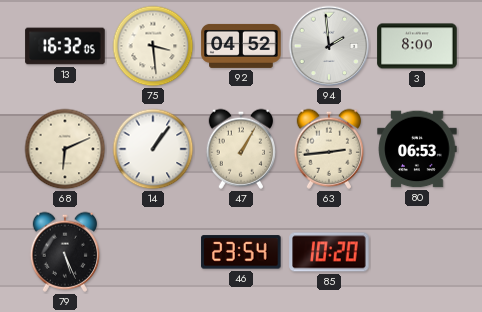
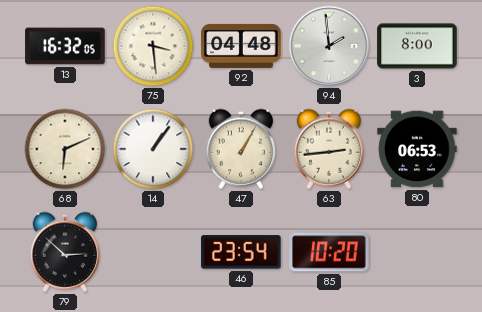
92: 04:52 -> 04:48 (241, 46)
79: 5:26 -> 2:52 (64, 252)
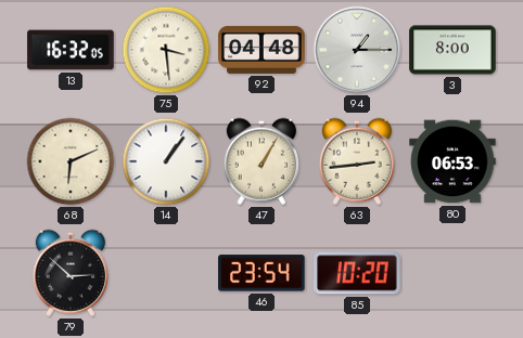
94: 1:59 -> 1:15 (357, 50)
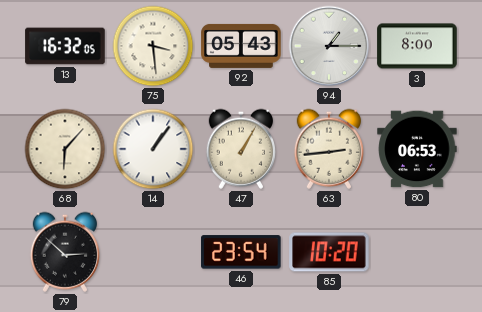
92: 04:48 -> 05:43 (241, 46)
68: 6:11 -> 6:07 (65, 149)
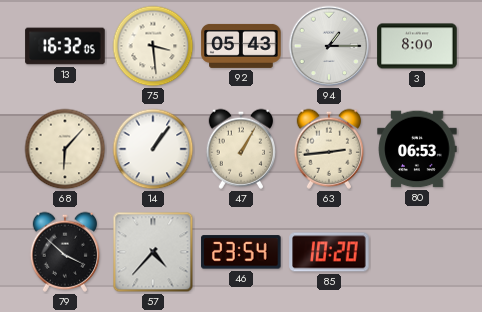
79: 2:52 -> 3:52 (64, 252)
57: none -> 4:37 (153, 252)
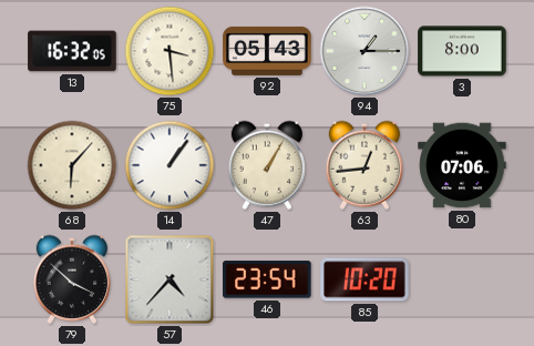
63: 2:44 -> 12:44 (363, 165)
80: 06:53 -> 07:06 (462, 165)
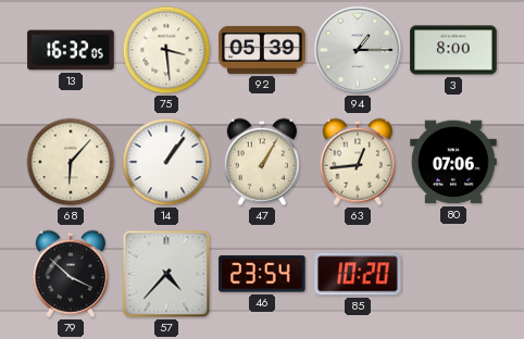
92: 05:43 -> 05:39 (262, 50)
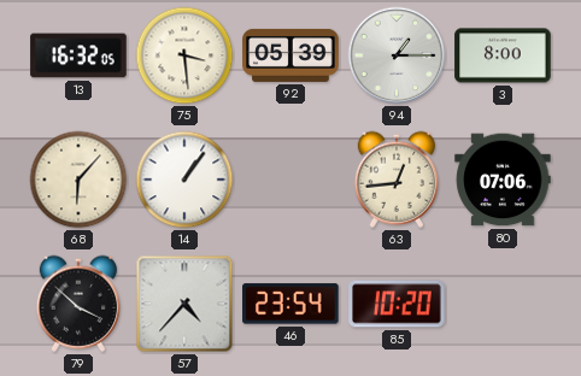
47: 1:05 -> none (261, 162)
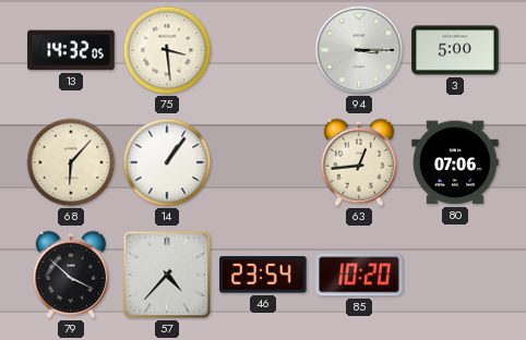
13: 16:32 -> 14:32 (71, 50)
92: 05:39 -> none (290, 55)
94: 1:15 -> 3:15 (359, 50)
3: 8:00 -> 5:00 (455, 50)
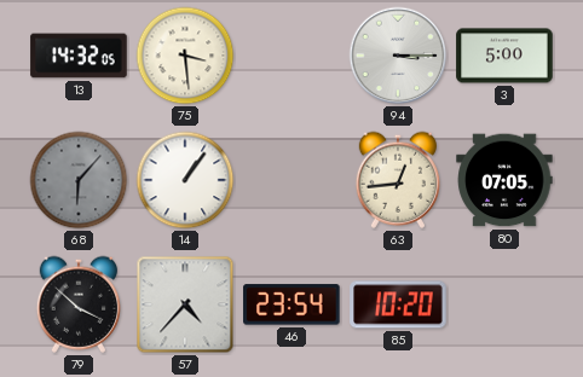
68 dial: cream -> grey (79, 180)
80: 07:06 -> 07:05 (504, 180)
